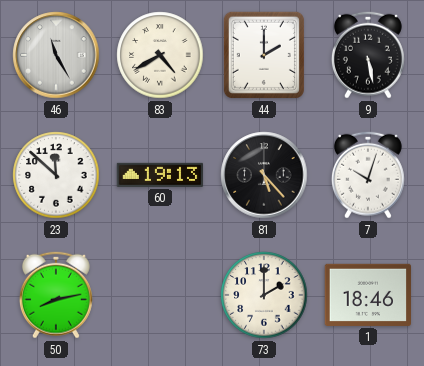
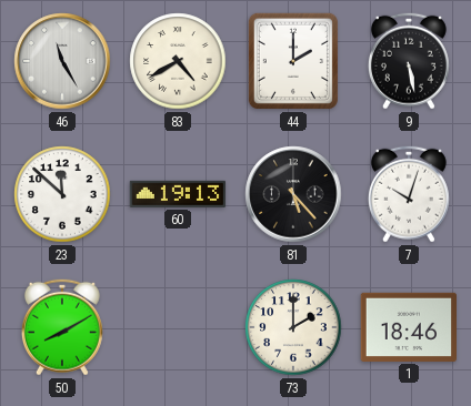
50: 8:13 -> 8:10 (62, 327)
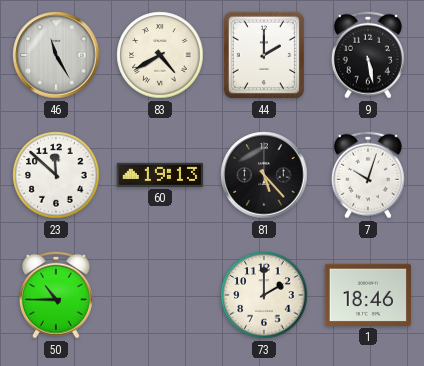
50: 8:10 -> 10:45 (56, 295)
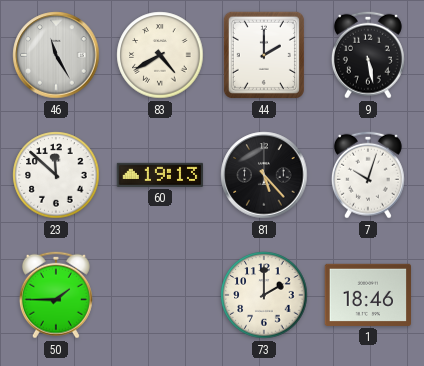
50: 10:45 -> 1:45 (56, 295)
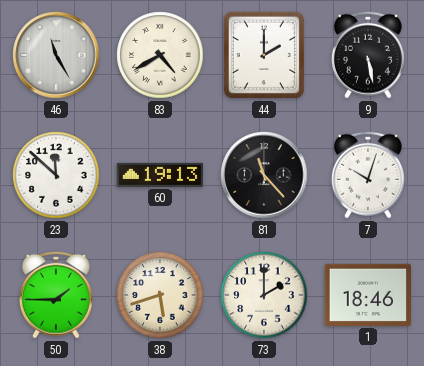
81: 5:23 -> 11:23 (264, 175)
38: none -> 5:42 (160, 295)
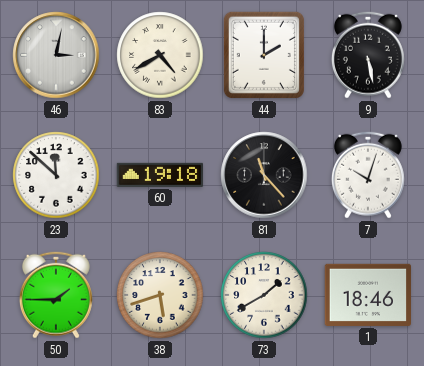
46: 11:25 -> 3:02 (56, 55)
60: 19:13 -> 19:18 (160, 175)
73: 2:00 -> 1:40 (264, 295)
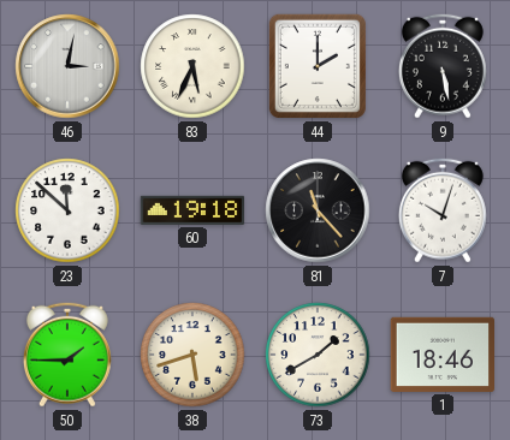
83: 4:40 -> 5:34 (192, 66)
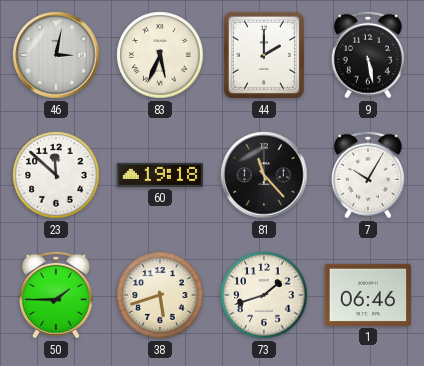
7: 10:03 -> 10:05 (368, 175)
73: 1:40 -> 1:42 (264, 295)
1: 18:46 -> 06:46 (368, 295)
